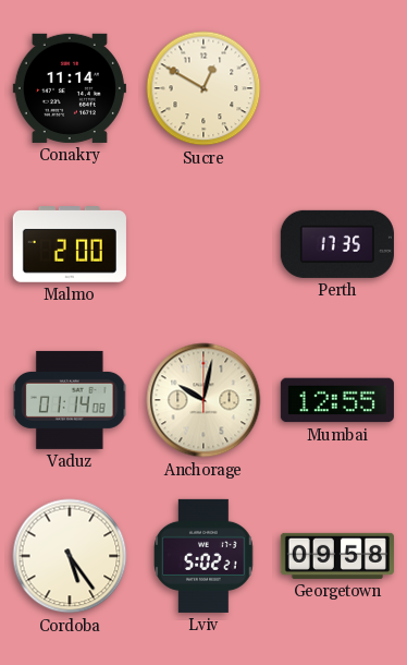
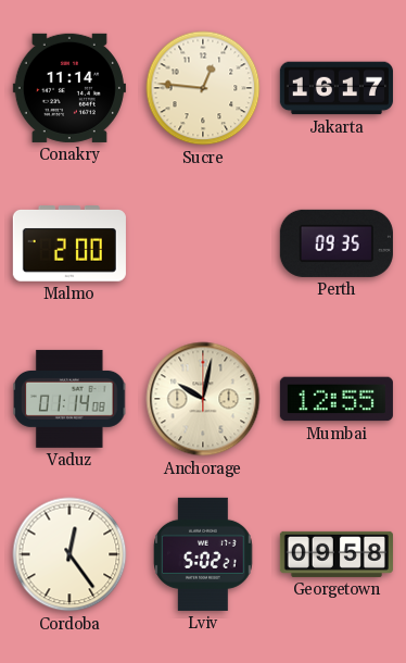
Sucre: 12:50 -> 12:46 (203, 88)
Jakarta: none -> 16:17 (337, 88)
Perth: 17:35 -> 09:35 (337, 243)
Cordoba: 5:24 -> 12:24 (69, 554)
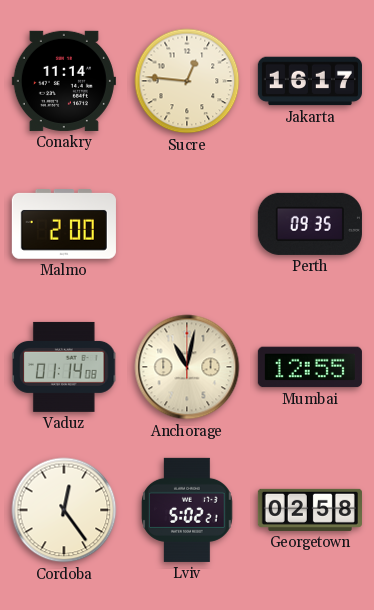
Anchorage: 10:02 -> 11:02 (187, 367)
Georgetown: 09:58 -> 02:58 (310, 510)
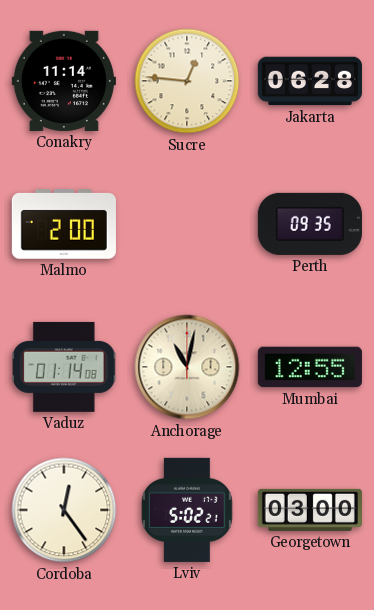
Jakarta: 16:17 -> 06:28 (310, 81)
Georgetown: 02:58 -> 03:00 (310, 510)
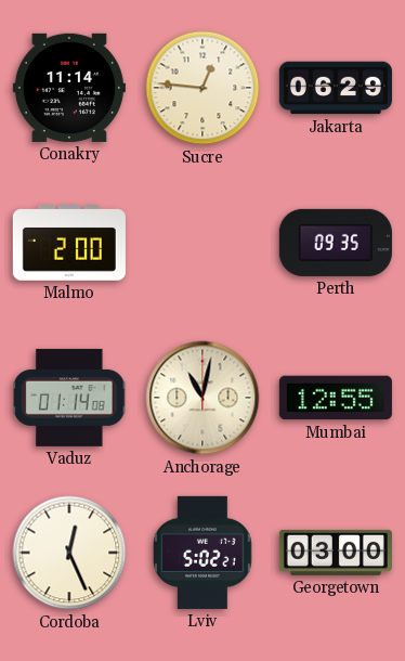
Jakarta: 06:28 -> 06:29 (336, 88)
Cordoba: 12:24 -> 12:26 (69, 553)
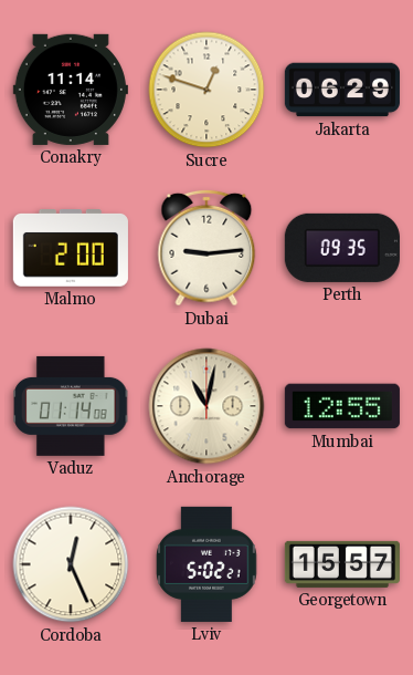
Sucre: 12:46 -> 12:48 (206, 90)
Dubai: none -> 9:14 (206, 248)
Georgetown: 03:00 -> 15:57 (342, 564)
